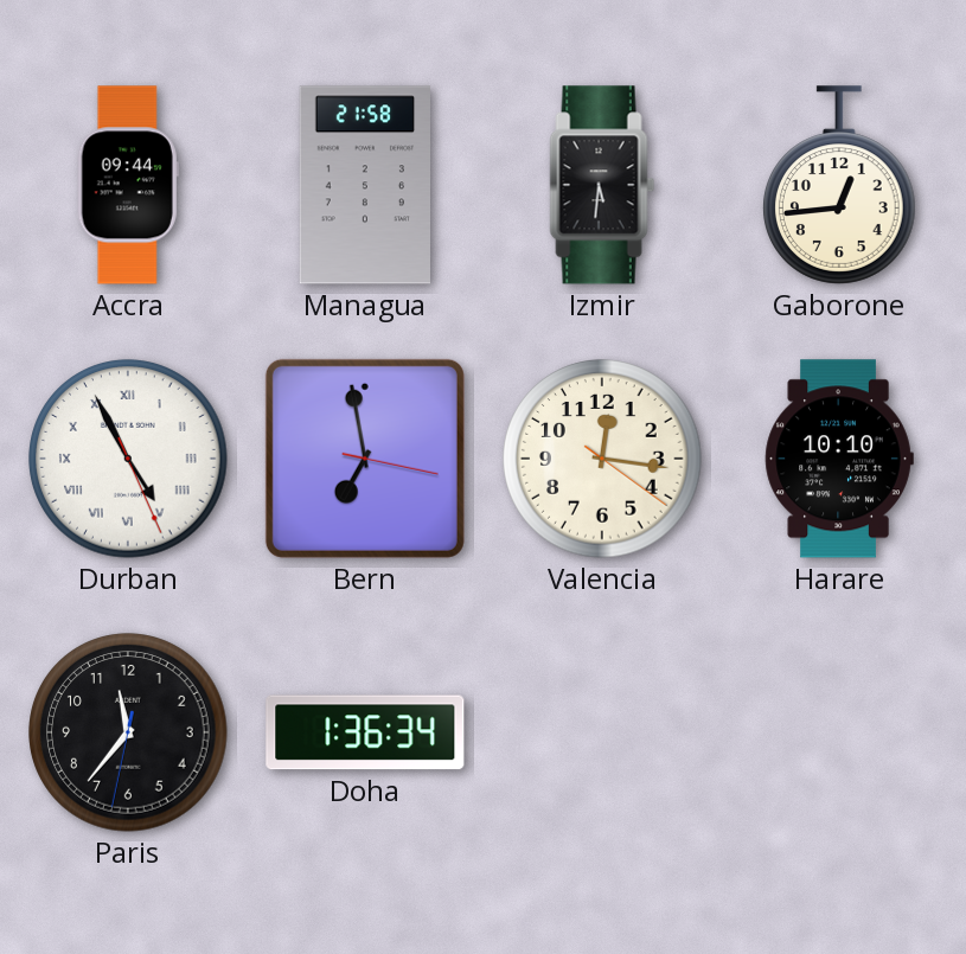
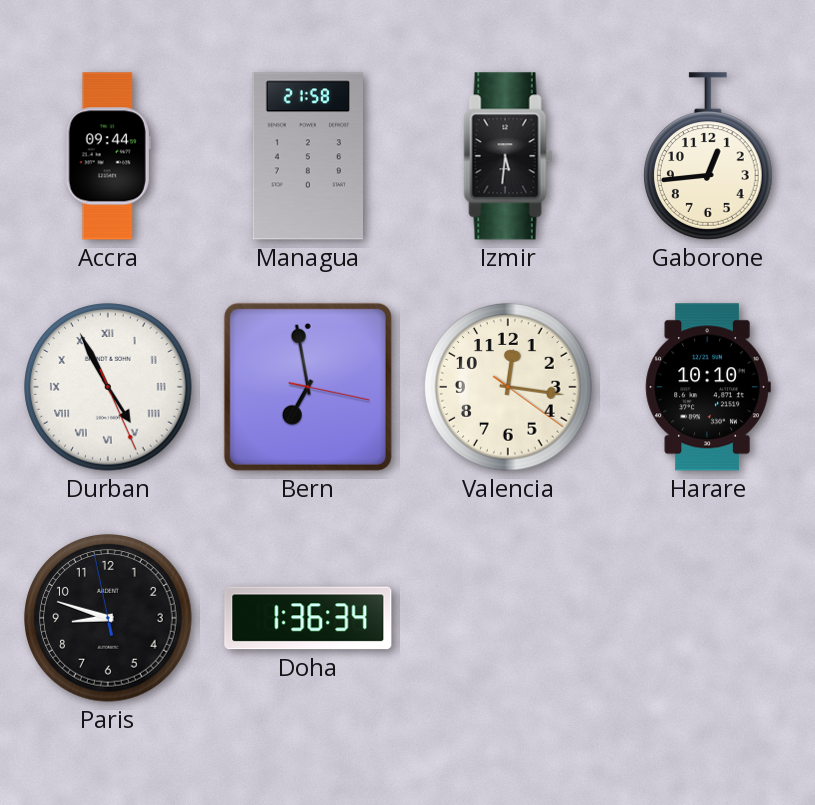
Paris: 11:36 -> 8:47 (108, 618)
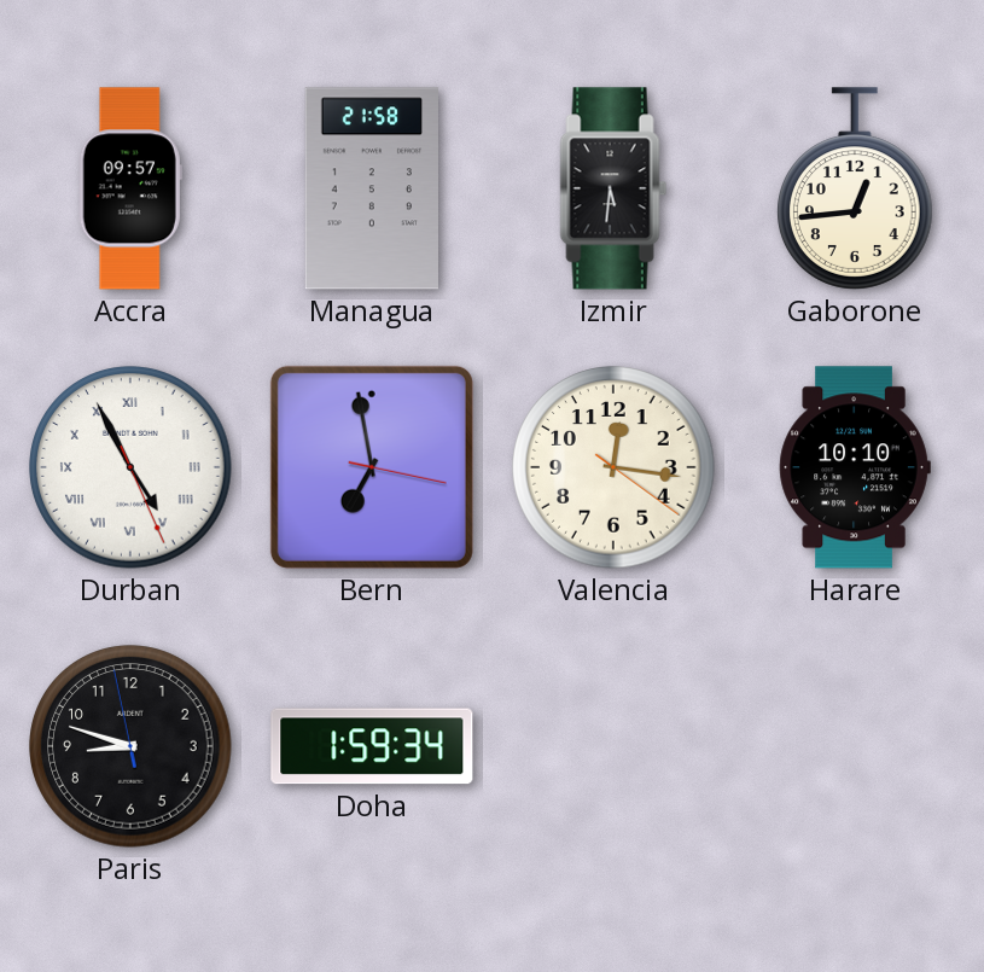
Accra: 09:44 -> 09:57 (130, 188)
Doha: 1:36 -> 1:59 (372, 746)
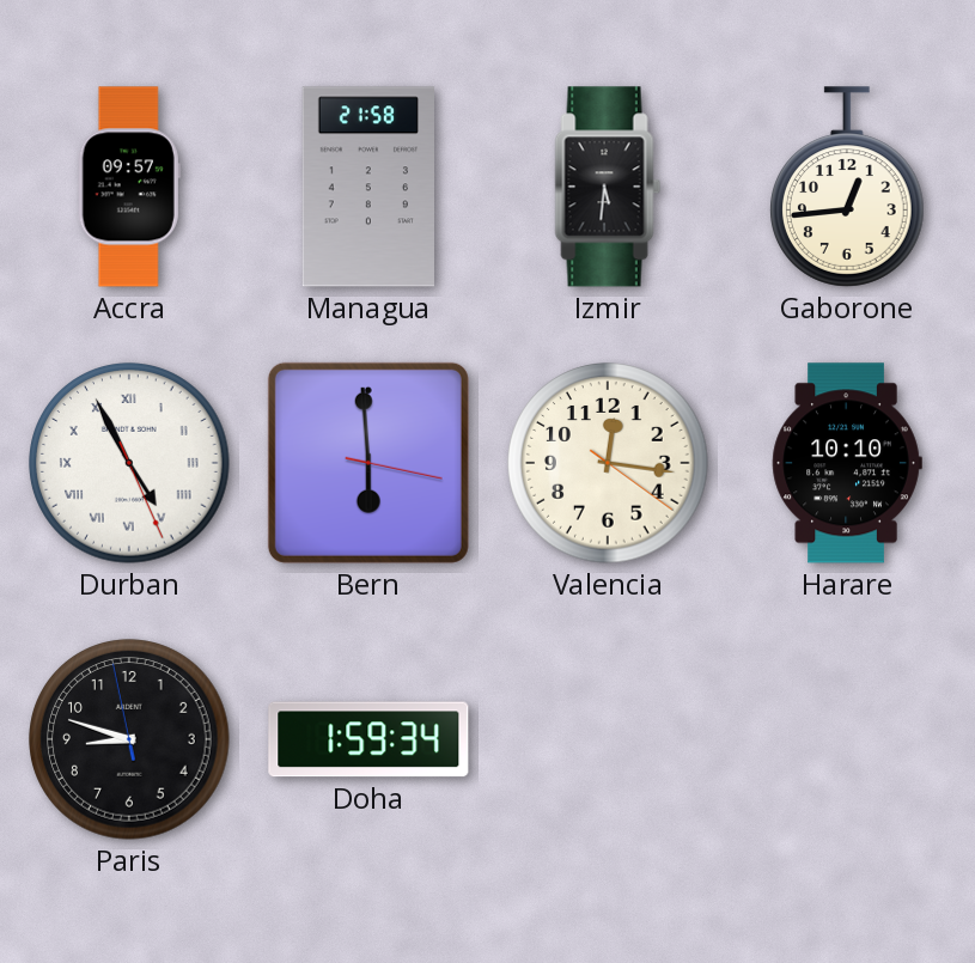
Bern: 6:58 -> 5:59 (368, 463)
